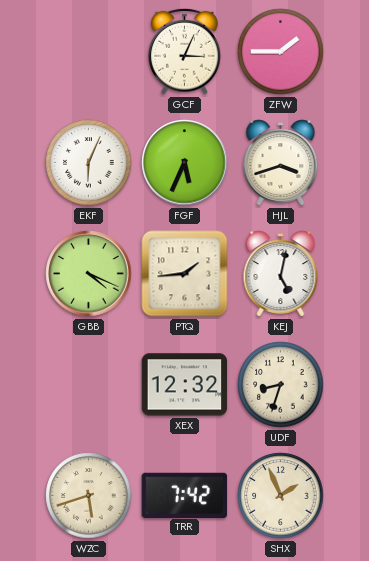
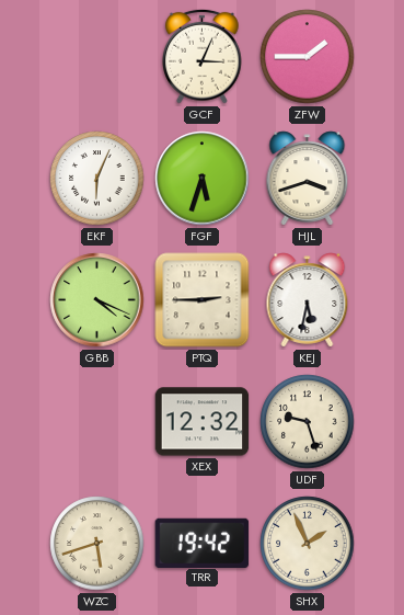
FGF: 5:34 -> 5:33 (203, 179)
PTQ: 1:44 -> 2:45 (203, 300)
KEJ: 5:02 -> 5:32 (308, 300)
UDF: 8:33 -> 9:27 (308, 422)
TRR: 7:42 -> 19:42 (203, 543)
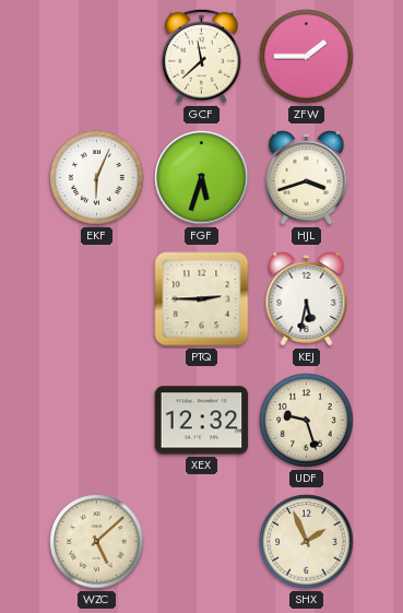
GCF: 3:04 -> 11:38 (202, 56)
GBB: 4:19 -> none (97, 300)
WZC: 5:42 -> 5:08 (97, 542)
TRR: 19:42 -> none (203, 543)
